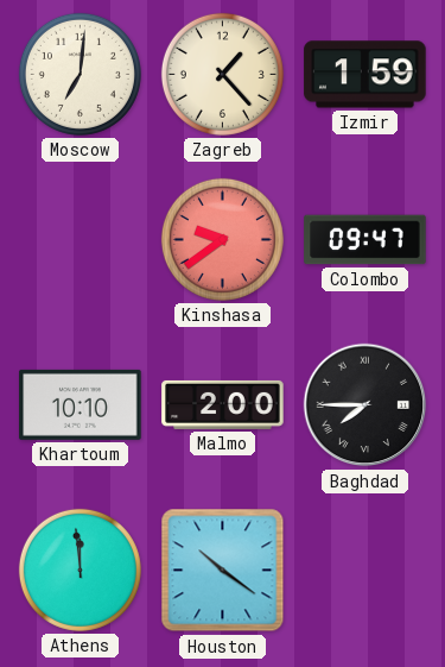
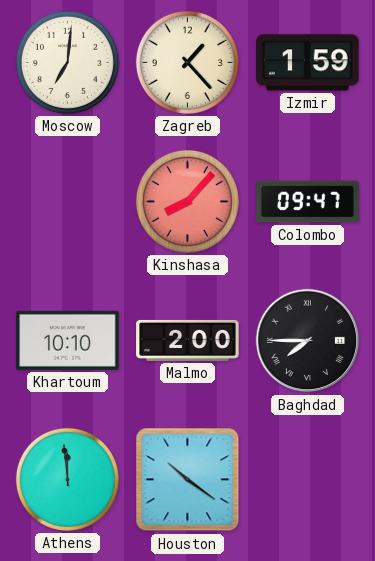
Kinshasa: 9:39 -> 8:07 (187, 201)
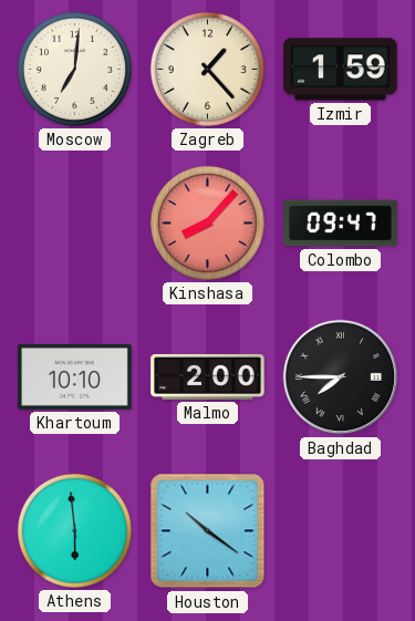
Athens: 11:59 -> 5:59 (74, 530)
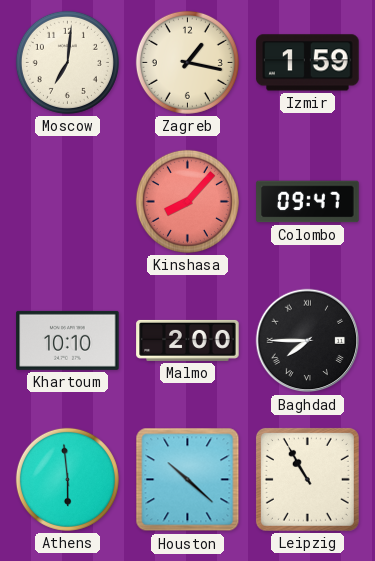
Zagreb: 1:23 -> 1:17 (187, 62)
Houston: 10:21 -> 10:22 (188, 480)
Leipzig: none -> 10:55 (307, 479)
